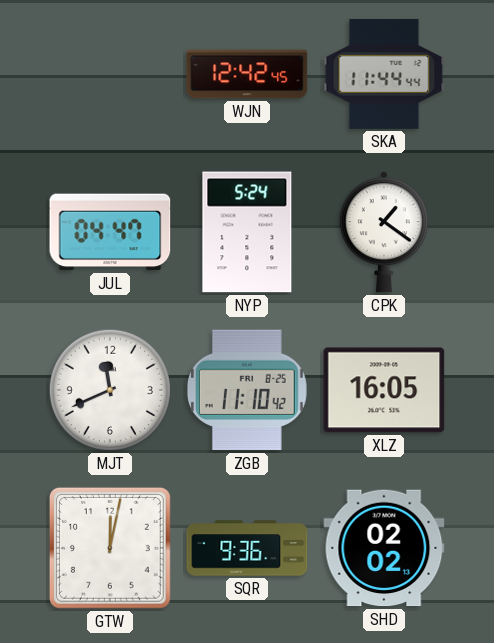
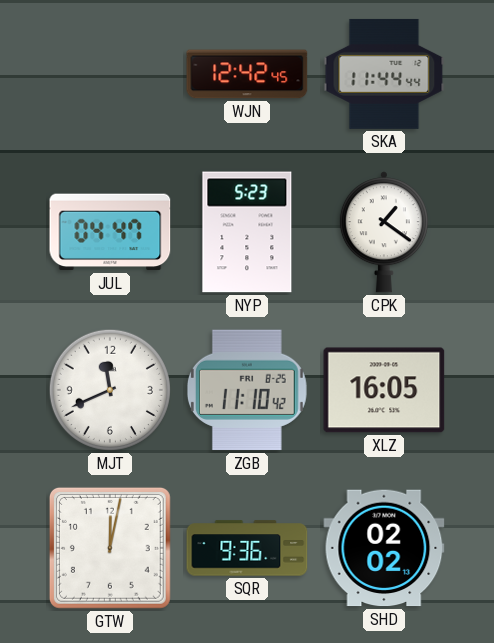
NYP: 5:24 -> 5:23 (247, 232)
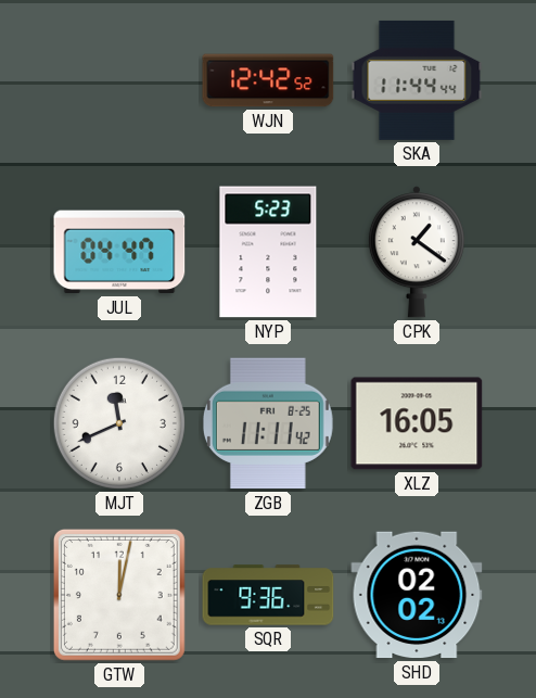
WJN: 12:42:45 -> 12:42:52 (268, 80)
ZGB: 11:10 -> 11:11 (268, 423)
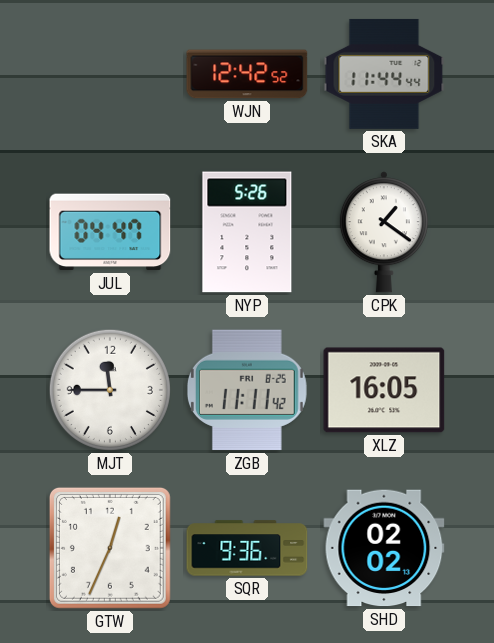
NYP: 5:23 -> 5:26 (247, 232)
MJT: 11:41 -> 11:45 (110, 390)
GTW: 12:02 -> 12:34 (110, 548)
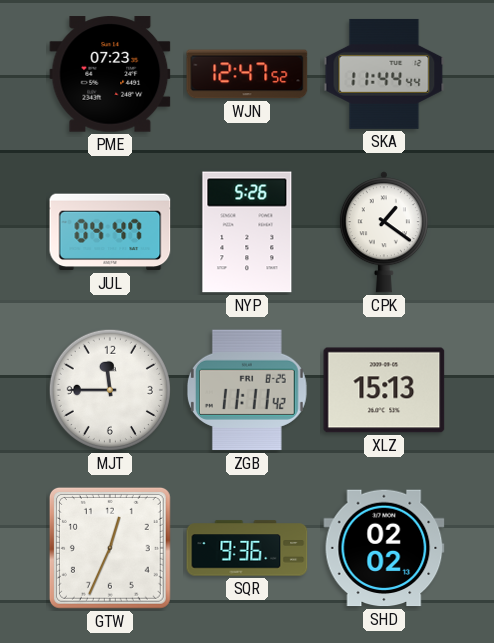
PME: none -> 07:23 (110, 74)
WJN: 12:42 -> 12:47 (247, 74)
XLZ: 16:05 -> 15:13 (384, 390)
